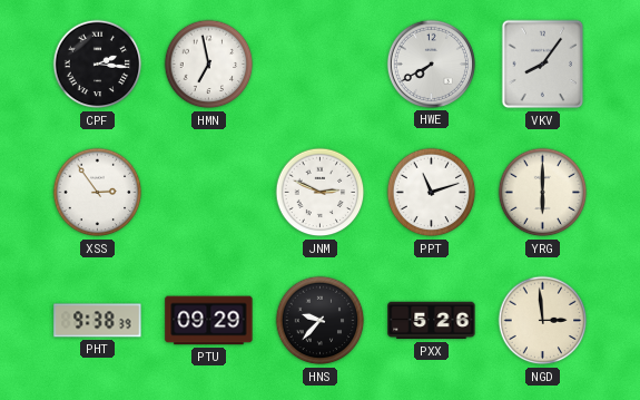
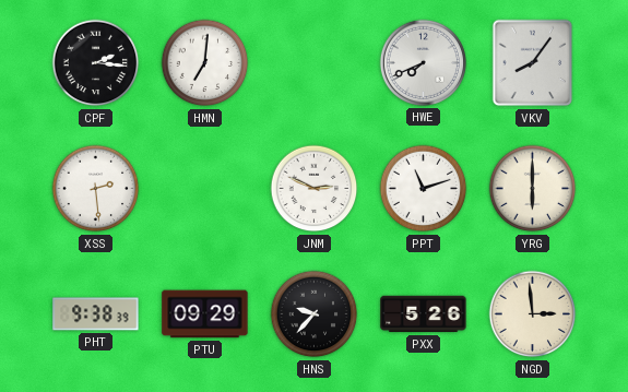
HMN: 6:58 -> 7:01 (205, 63)
HWE: 7:40 -> 7:41 (423, 62)
XSS: 2:54 -> 2:29 (96, 189)
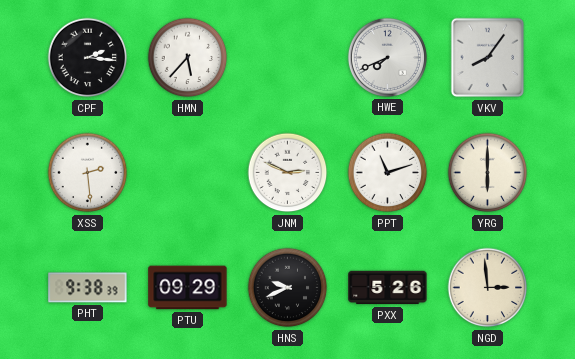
HMN: 7:01 -> 5:37 (188, 58)
HNS: 9:37 -> 9:41 (288, 288)
